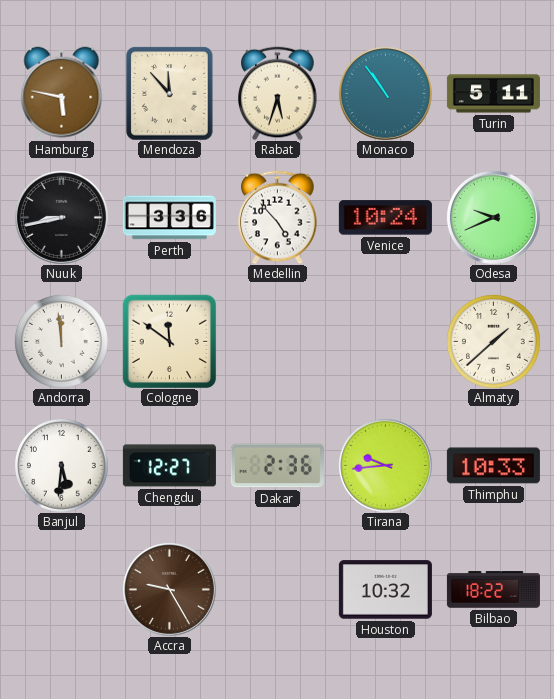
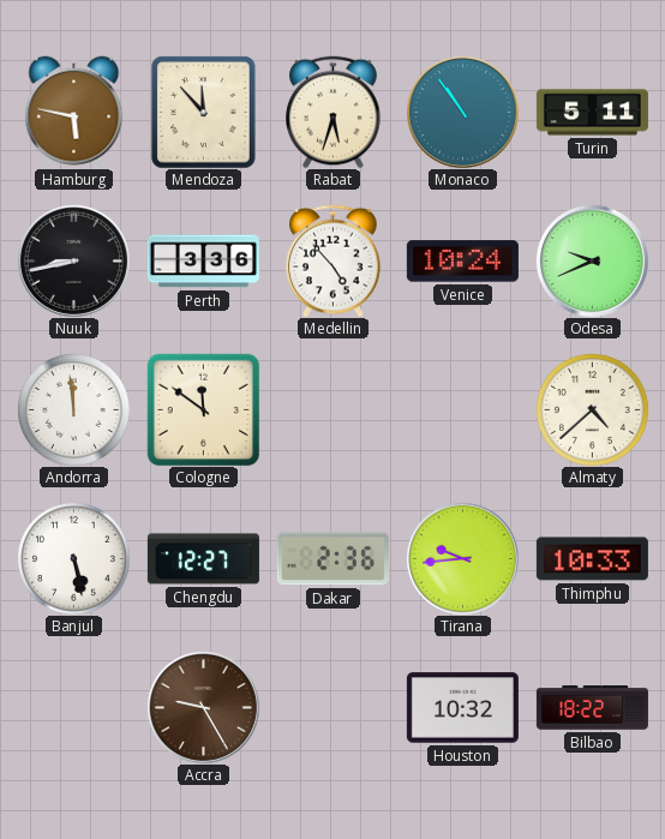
Almaty: 1:38 -> 4:38 (592, 409)
Banjul: 5:31 -> 5:28 (73, 558)
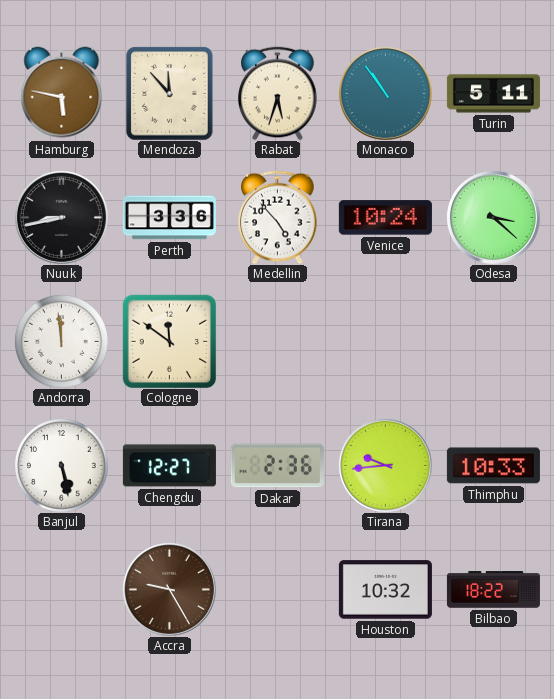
Odesa: 9:41 -> 3:22 (493, 217)
Almaty: 4:38 -> none (592, 409)
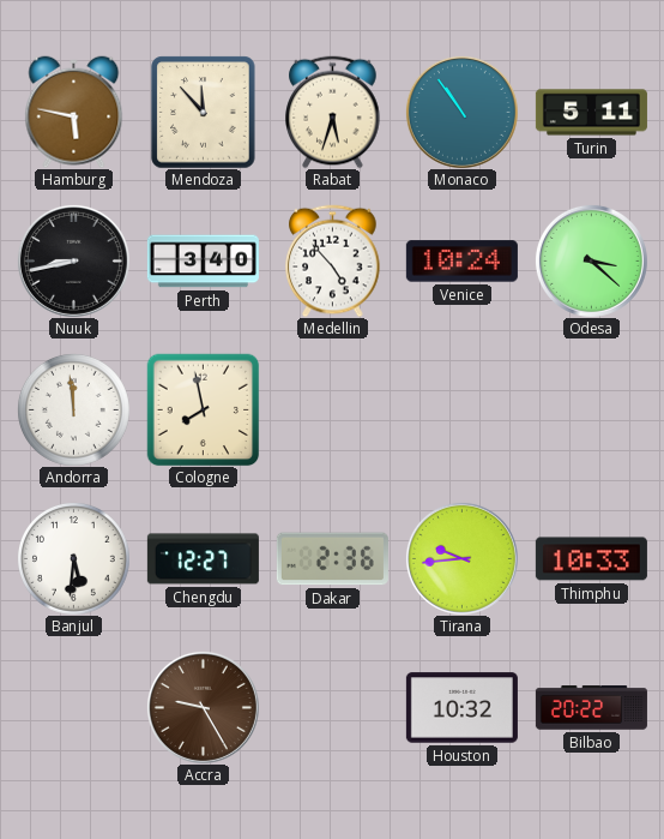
Perth: 3:36 -> 3:40 (203, 262)
Cologne: 11:51 -> 7:58 (203, 409)
Banjul: 5:28 -> 5:31 (73, 558)
Bilbao: 18:22 -> 20:22 (591, 708)
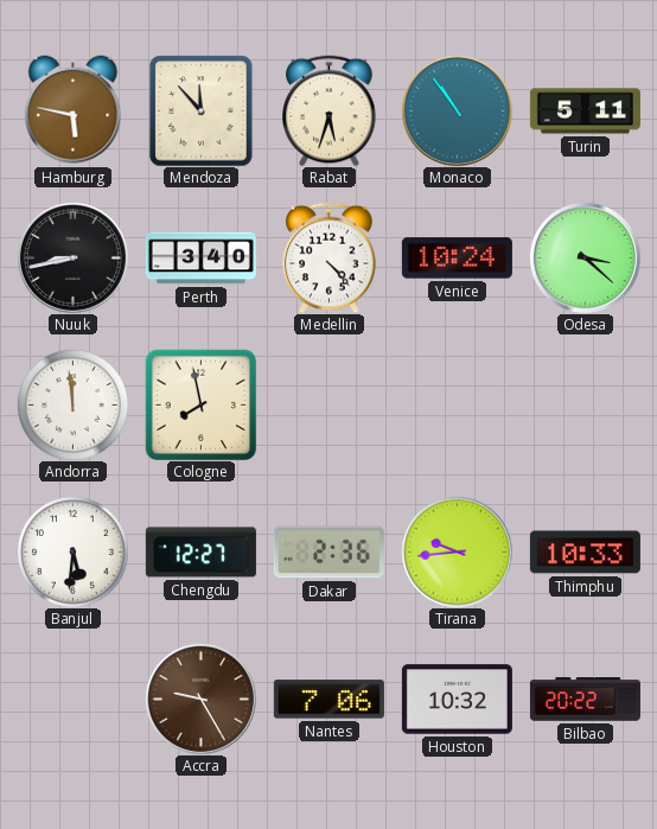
Medellin: 4:53 -> 4:23 (330, 257)
Nantes: none -> 7:06 (328, 700)
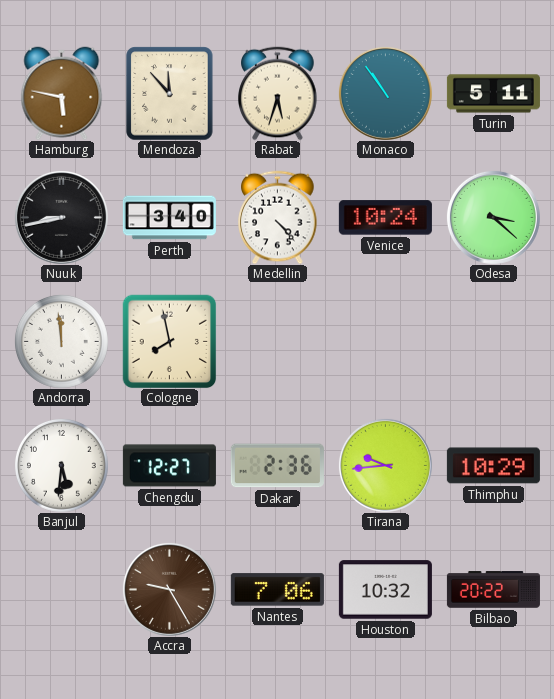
Thimphu: 10:33 -> 10:29 (493, 466)
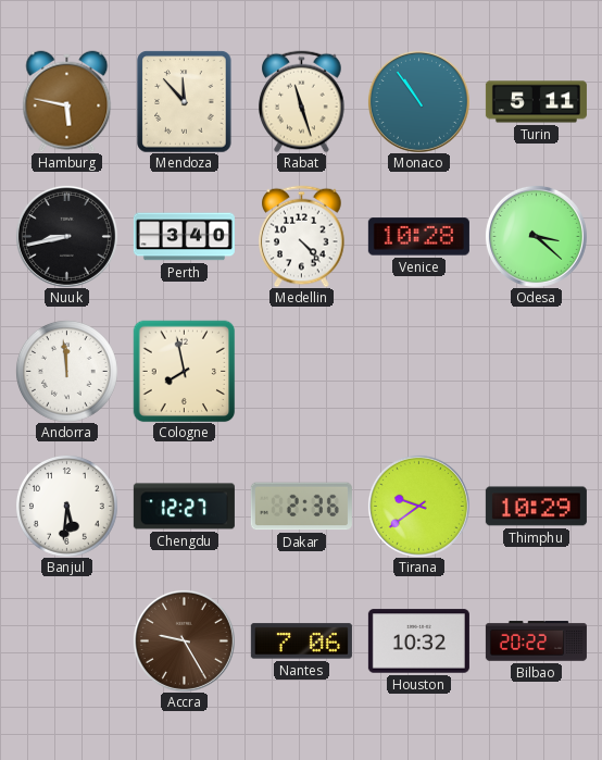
Rabat: 5:33 -> 11:27 (302, 101)
Venice: 10:24 -> 10:28 (418, 237)
Tirana: 9:44 -> 9:39 (418, 506)
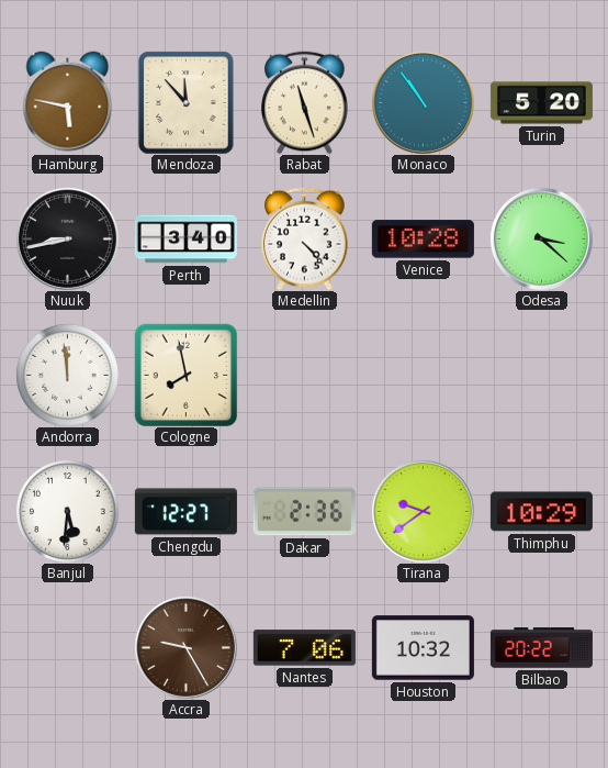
Turin: 5:11 -> 5:20 (541, 103)
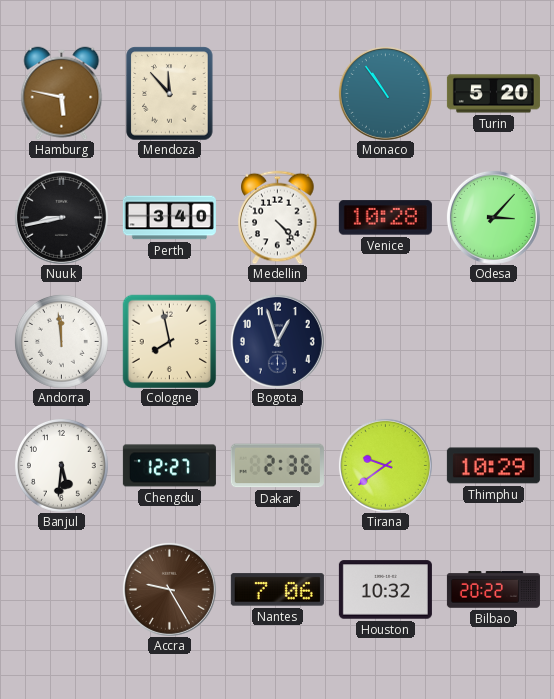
Rabat: 11:27 -> none (305, 102)
Odesa: 3:22 -> 3:07 (493, 217)
Bogota: none -> 12:57 (277, 341)
